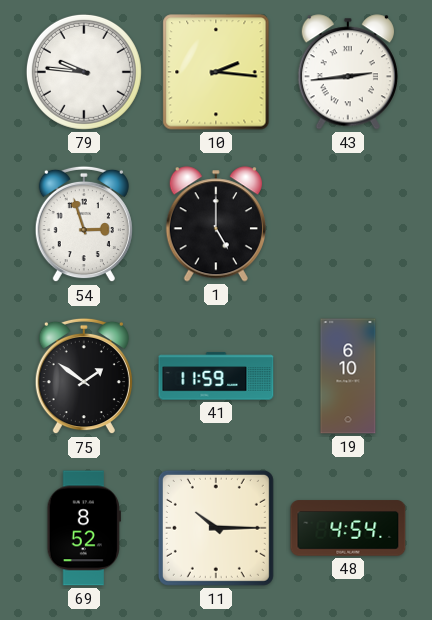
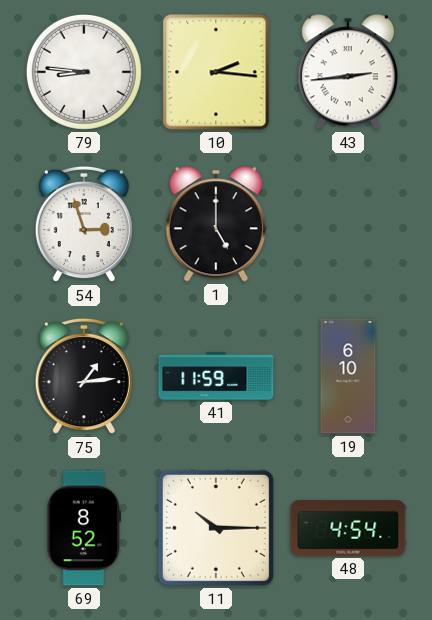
79: 9:46 -> 8:46 (84, 72)
75: 1:51 -> 1:14 (84, 376)
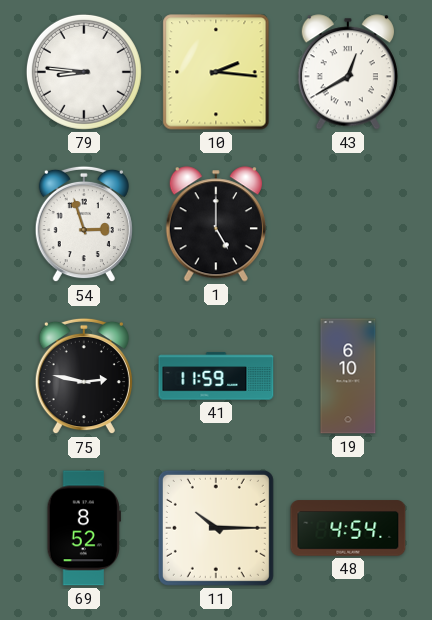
43: 2:44 -> 12:40 (348, 72)
75: 1:14 -> 2:47 (84, 376)
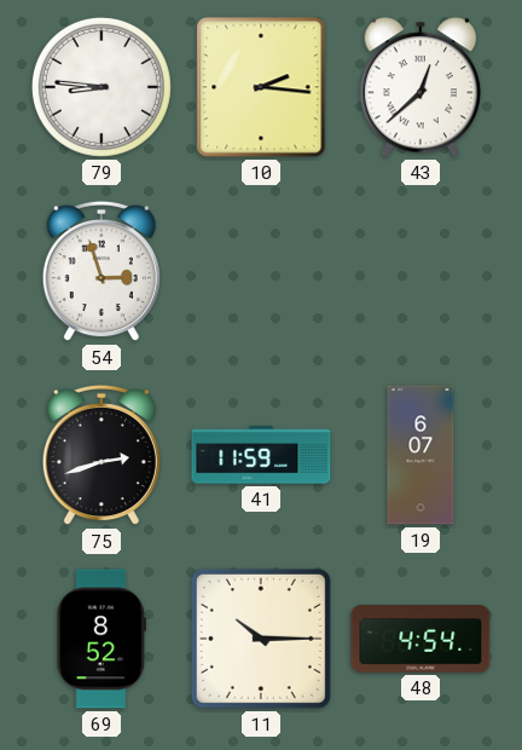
43: 12:40 -> 12:38 (420, 87)
1: 5:00 -> none (216, 224)
75: 2:47 -> 2:42 (101, 455)
19: 6:10 -> 6:07 (420, 455)
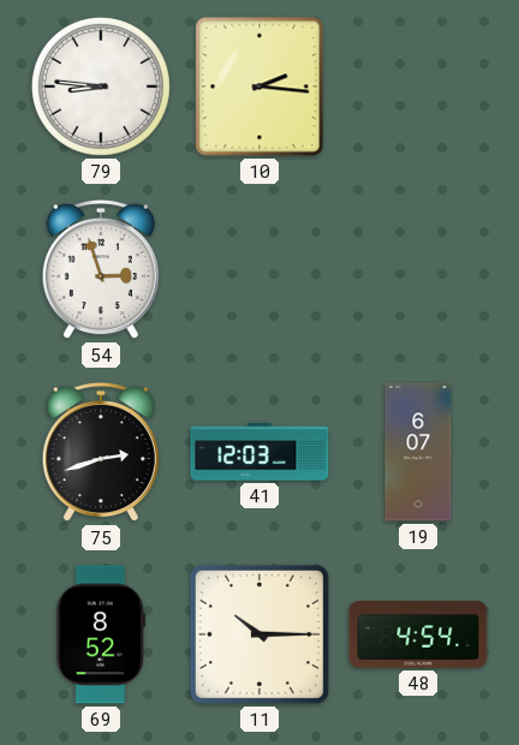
43: 12:38 -> none (420, 87)
41: 11:59 -> 12:03 (259, 452)
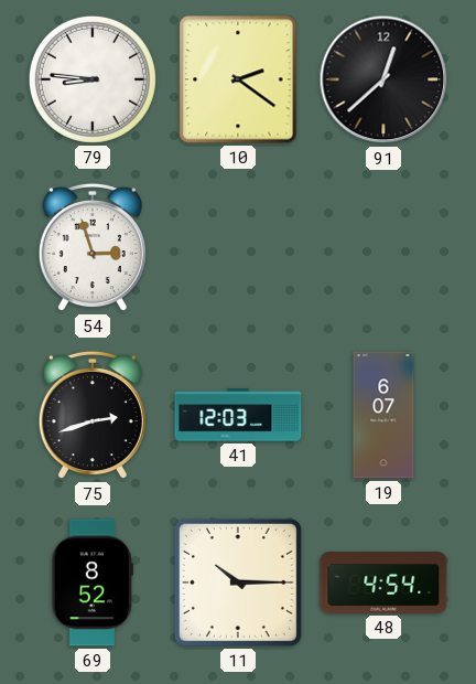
10: 2:16 -> 2:21 (238, 79)
91: none -> 12:38 (383, 79)
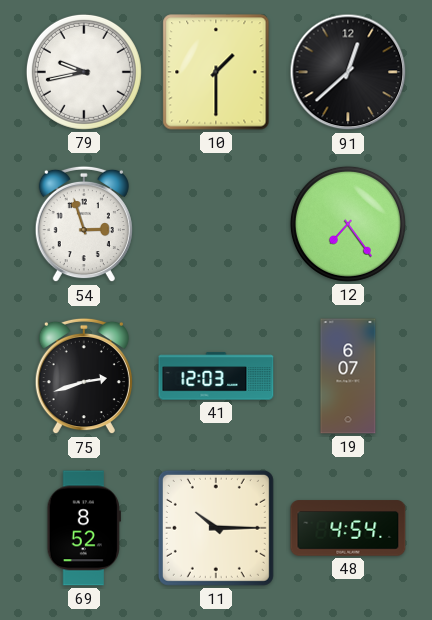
79: 8:46 -> 9:43 (84, 72)
10: 2:21 -> 1:30 (216, 72)
12: none -> 7:24 (348, 224)
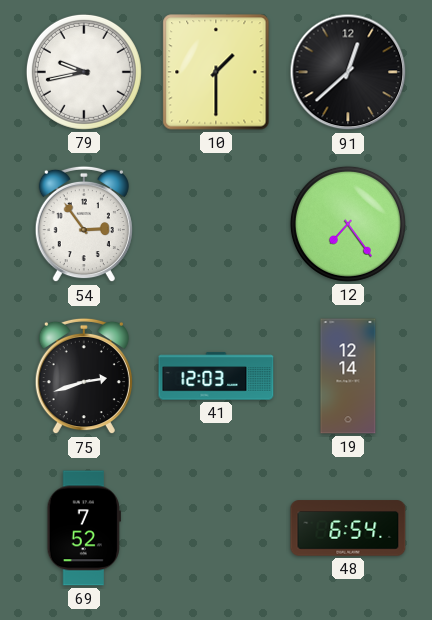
54: 2:57 -> 2:54 (84, 224)
19: 6:07 -> 12:14 (348, 376)
69: 8:52 -> 7:52 (84, 528)
11: 10:15 -> none (216, 528)
48: 4:54 -> 6:54 (348, 528)
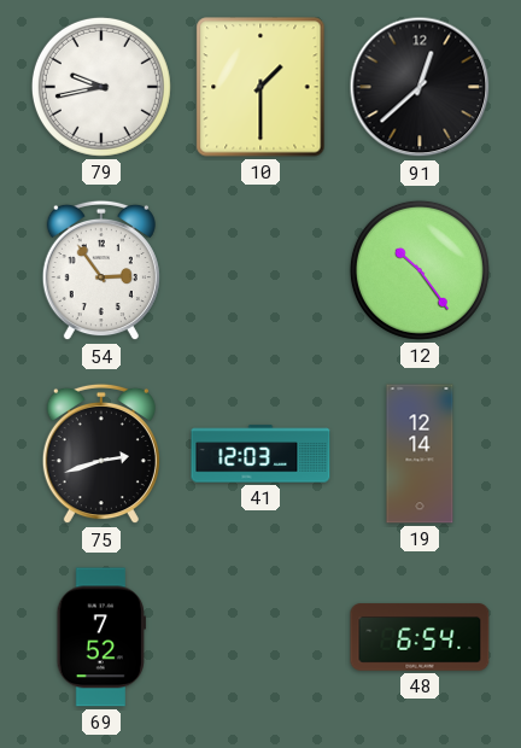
12: 7:24 -> 10:24 (420, 270)
